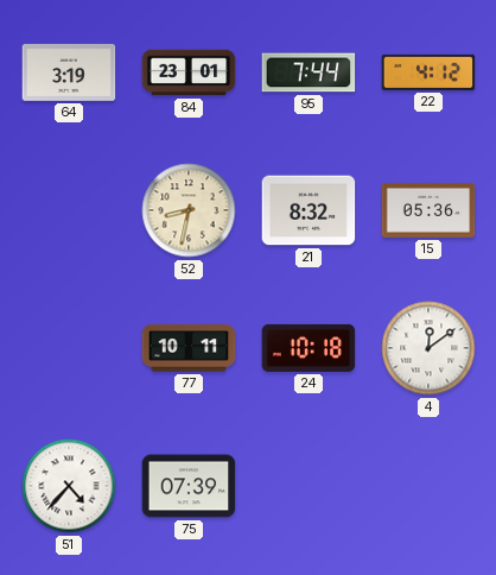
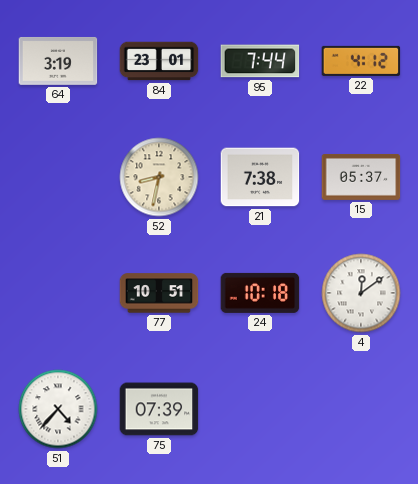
21: 8:32 -> 7:38 (260, 177)
15: 05:36 -> 05:37 (361, 177)
77: 10:11 -> 10:51 (159, 293)
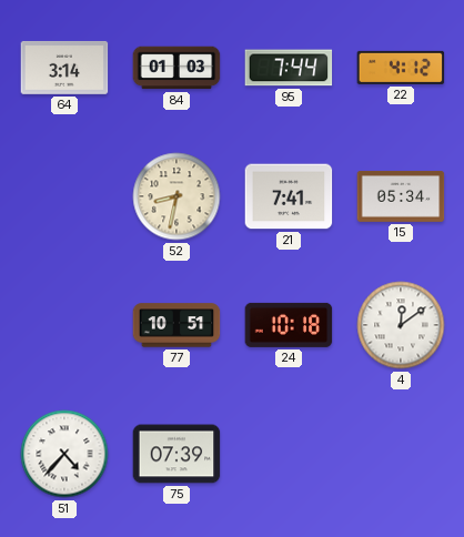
64: 3:19 -> 3:14 (64, 68)
84: 23:01 -> 01:03 (176, 68)
21: 7:38 -> 7:41 (289, 196)
15: 05:37 -> 05:34 (401, 196)
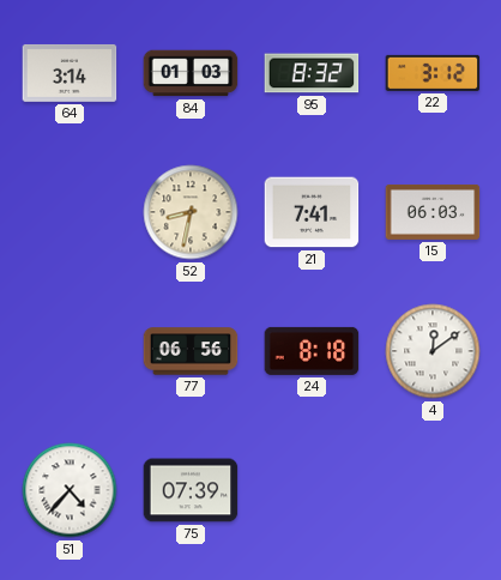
95: 7:44 -> 8:32 (312, 73)
22: 4:12 -> 3:12 (433, 73)
15: 05:34 -> 06:03 (433, 212)
77: 10:51 -> 06:56 (191, 351)
24: 10:18 -> 8:18 (312, 351)
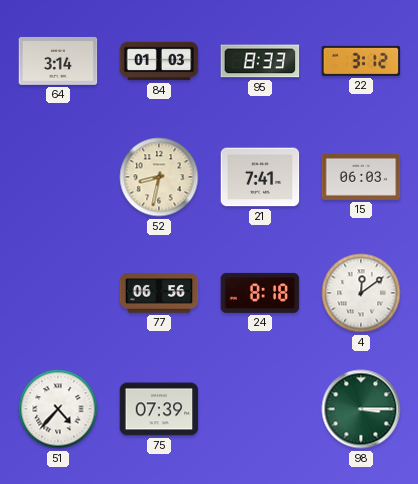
95: 8:32 -> 8:33 (260, 61)
98: none -> 3:15 (361, 409)
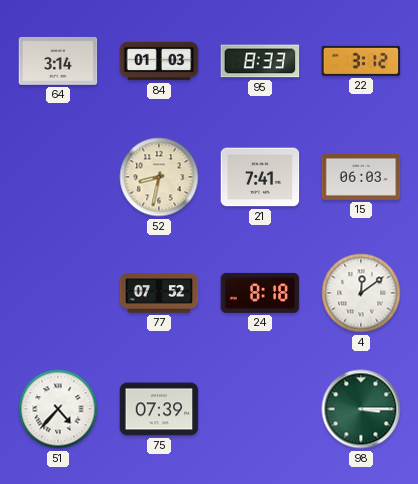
77: 06:56 -> 07:52 (159, 293)
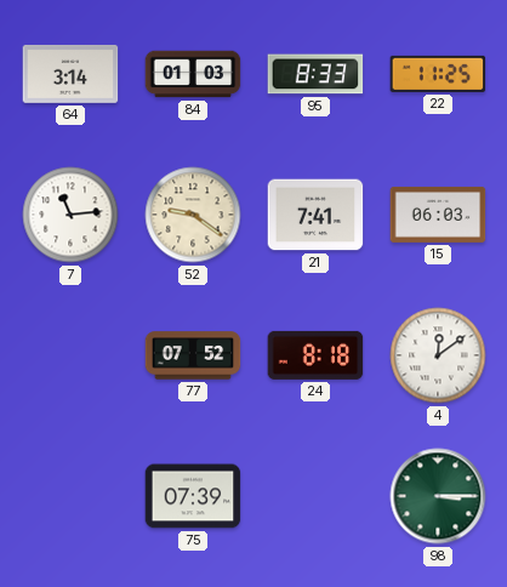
22: 3:12 -> 11:25 (438, 74)
7: none -> 11:14 (70, 215)
52: 8:32 -> 9:21 (193, 215)
51: 4:37 -> none (58, 409)
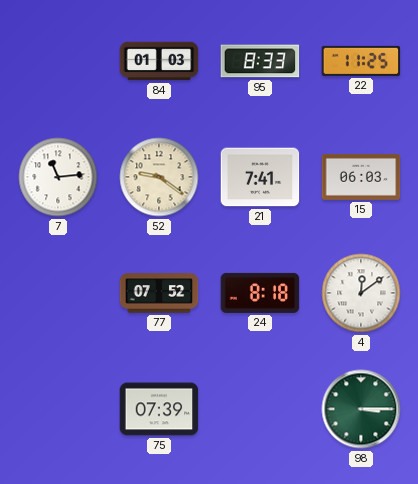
64: 3:14 -> none (70, 74)
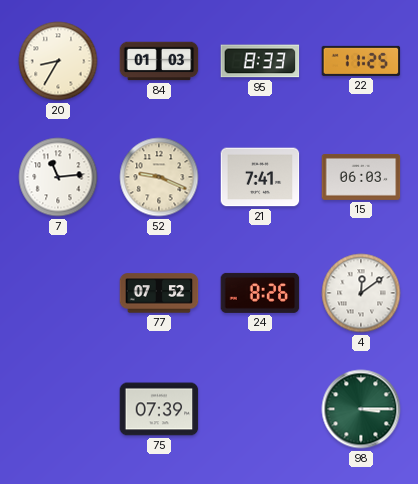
20: none -> 8:35 (58, 61)
52: 9:21 -> 9:19 (159, 177)
24: 8:18 -> 8:26 (260, 293)
